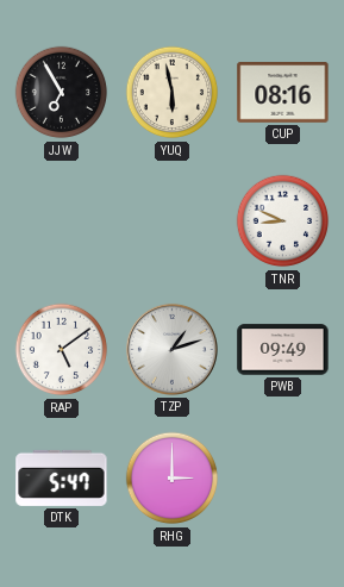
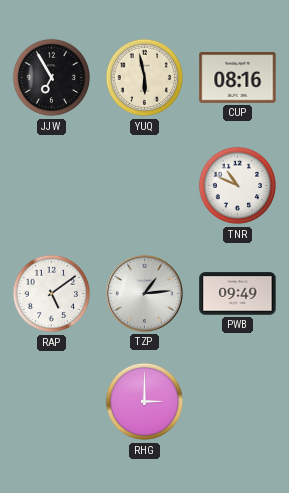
TNR: 8:49 -> 10:49 (238, 186)
TZP: 1:12 -> 1:14 (144, 293)
DTK: 5:47 -> none (62, 477)
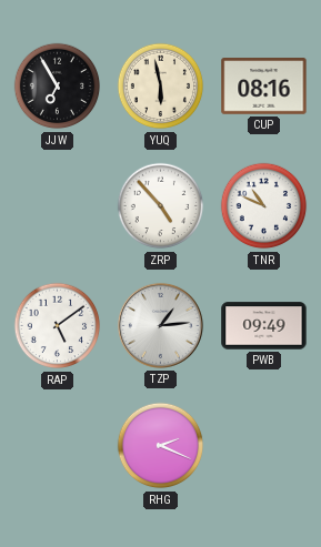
ZRP: none -> 4:53 (161, 206)
RHG: 3:00 -> 2:19 (161, 446)
